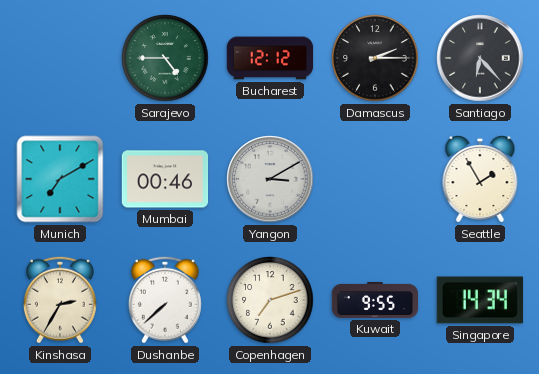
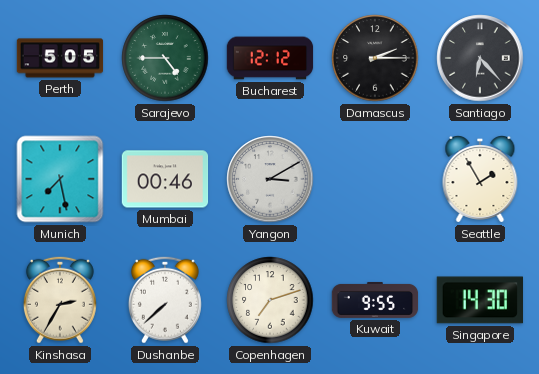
Perth: none -> 5:05 (60, 58)
Munich: 7:10 -> 7:28 (60, 179)
Singapore: 14:34 -> 14:30 (479, 300)
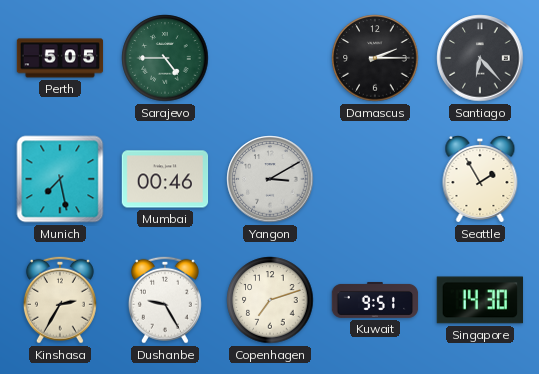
Bucharest: 12:12 -> none (270, 58)
Dushanbe: 7:38 -> 9:25 (165, 300)
Kuwait: 9:55 -> 9:51 (375, 300)
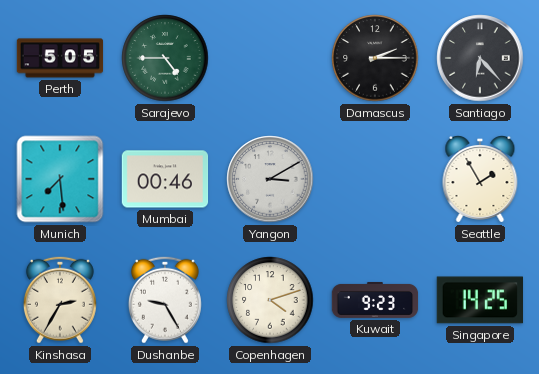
Munich: 7:28 -> 7:29 (60, 179)
Copenhagen: 7:12 -> 4:12 (270, 300)
Kuwait: 9:51 -> 9:23 (375, 300)
Singapore: 14:30 -> 14:25 (479, 300)
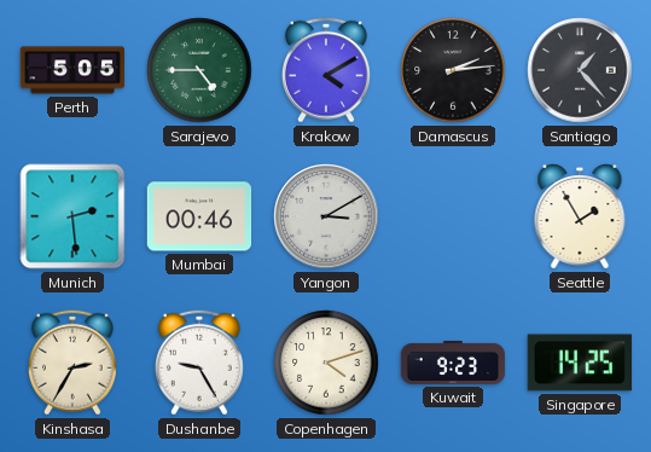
Krakow: none -> 4:10 (326, 70)
Damascus: 2:15 -> 2:14 (453, 70)
Santiago: 6:23 -> 1:23 (580, 70)
Munich: 7:29 -> 2:29 (72, 216)
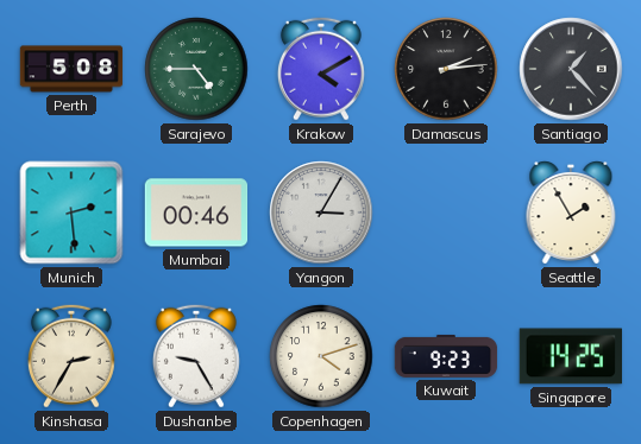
Perth: 5:05 -> 5:08 (71, 69)
Yangon: 3:10 -> 3:05 (321, 213)
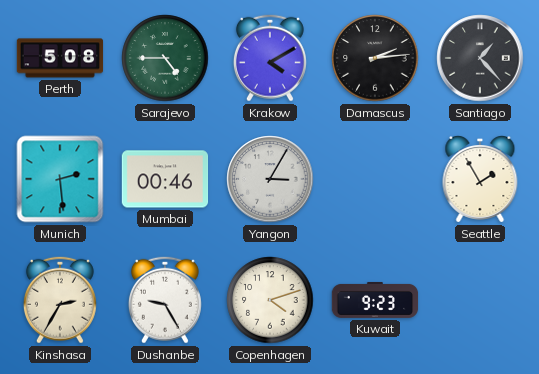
Singapore: 14:25 -> none (570, 356)
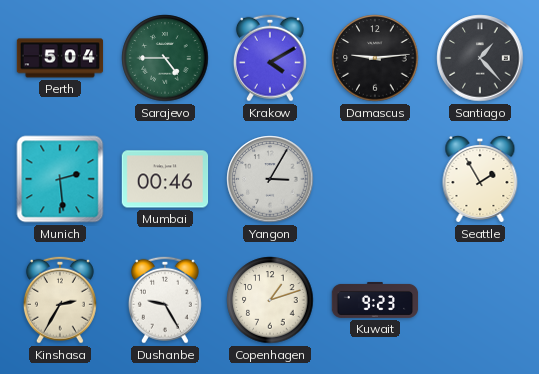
Perth: 5:08 -> 5:04 (60, 58)
Damascus: 2:14 -> 9:14 (375, 58)
Copenhagen: 4:12 -> 1:12 (270, 300)
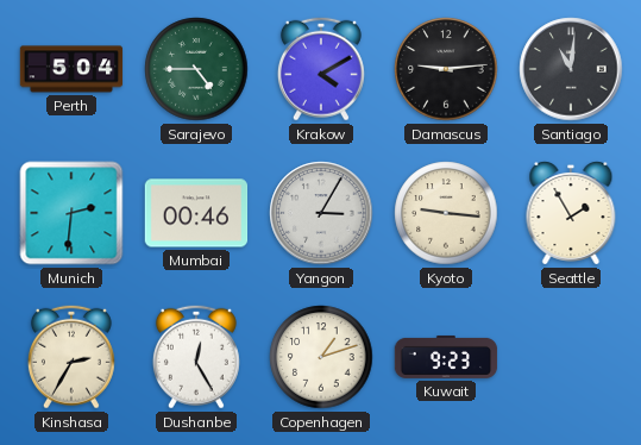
Santiago: 1:23 -> 11:01 (571, 69)
Munich: 2:29 -> 2:31 (71, 213)
Kyoto: none -> 9:16 (446, 213)
Dushanbe: 9:25 -> 12:25 (196, 357)
